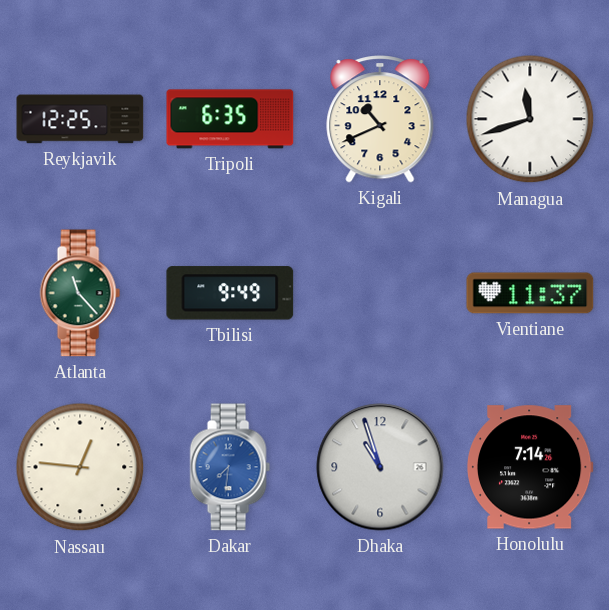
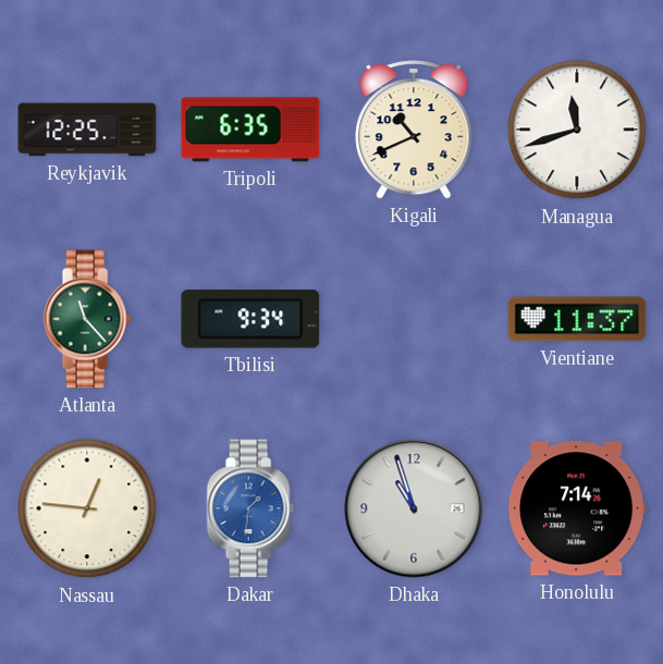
Tbilisi: 9:49 -> 9:34 (250, 319)
Dakar: 7:31 -> 1:31 (250, 508)
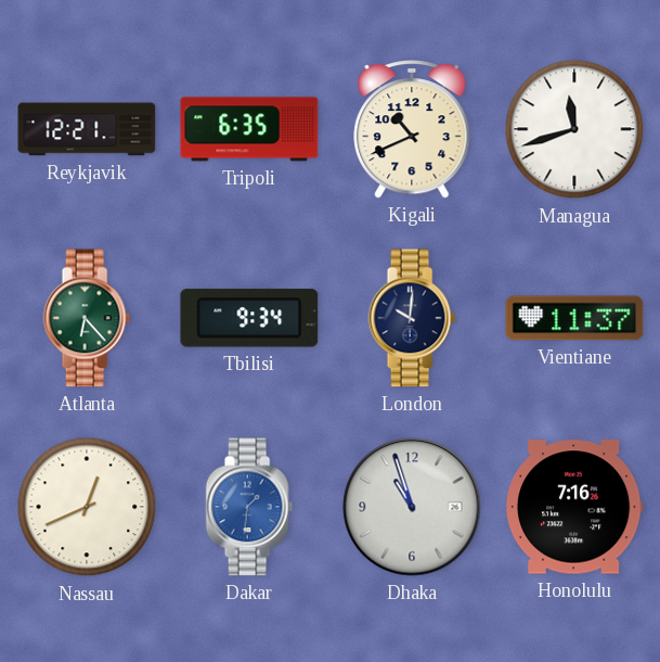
Reykjavik: 12:25 -> 12:21 (87, 129)
Atlanta: 11:23 -> 6:23 (87, 318)
London: none -> 10:01 (412, 318)
Nassau: 12:46 -> 12:41 (87, 507)
Honolulu: 7:14 -> 7:16 (574, 507)
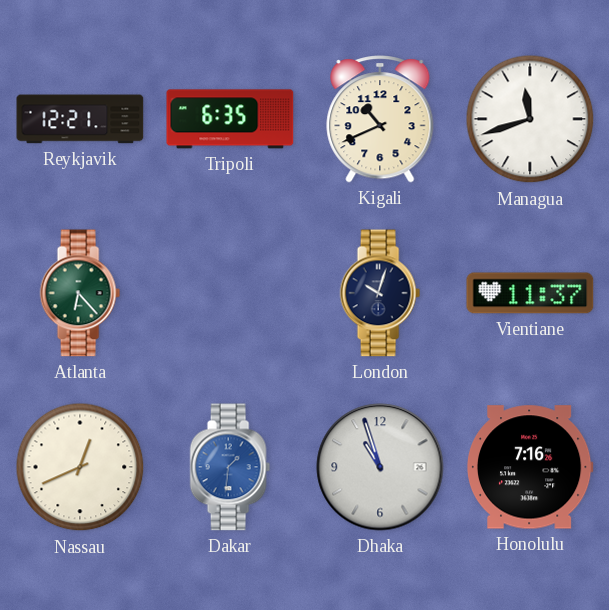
Tbilisi: 9:34 -> none (249, 318)
London: 10:01 -> 10:03 (380, 293)
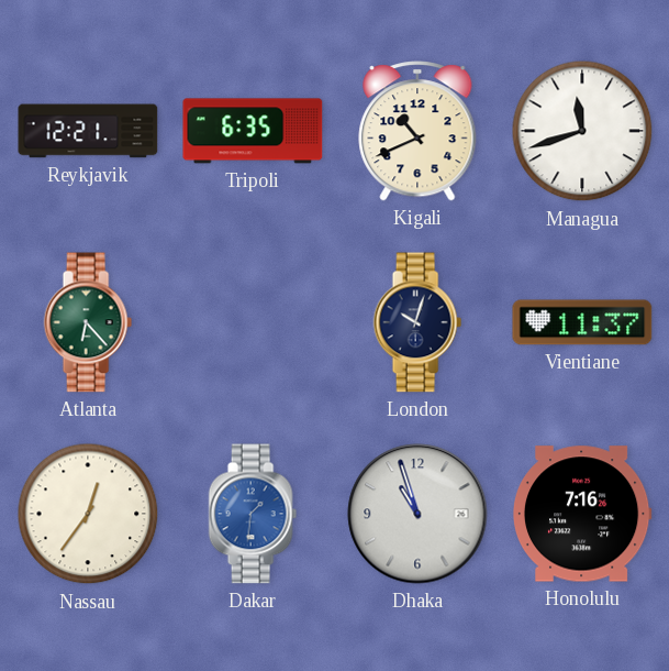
Nassau: 12:41 -> 12:36 (88, 514)
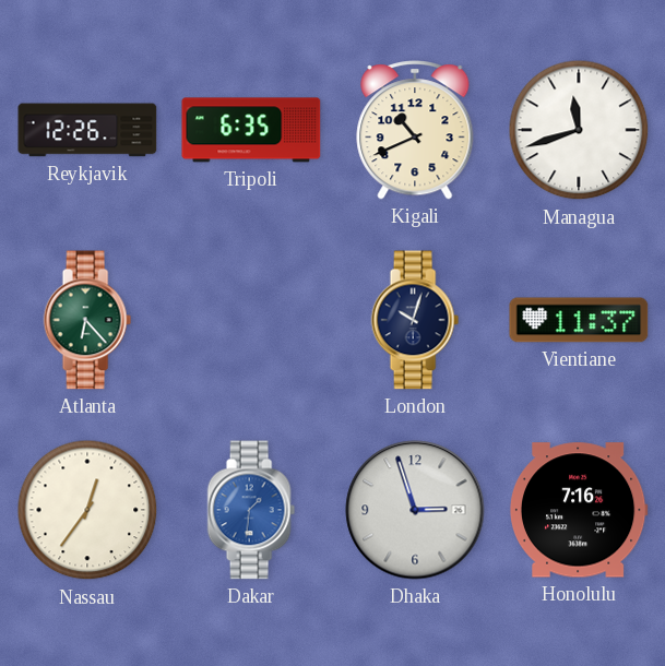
Reykjavik: 12:21 -> 12:26 (87, 130)
Dhaka: 10:57 -> 2:57 (415, 510)
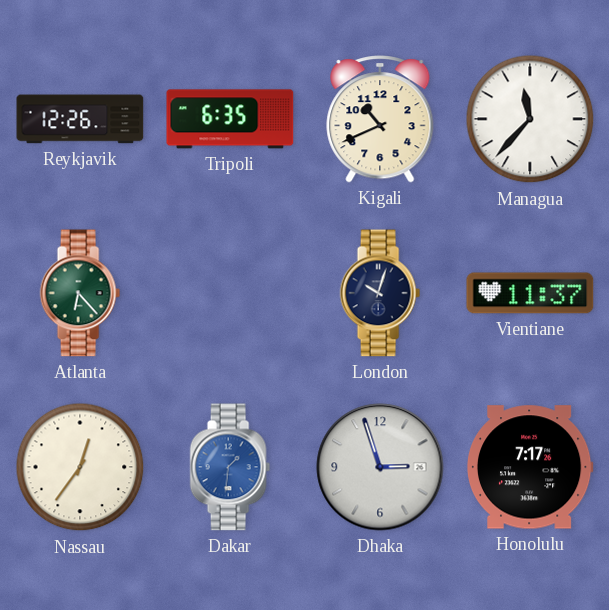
Managua: 11:42 -> 11:37 (530, 119)
Honolulu: 7:16 -> 7:17 (530, 467)
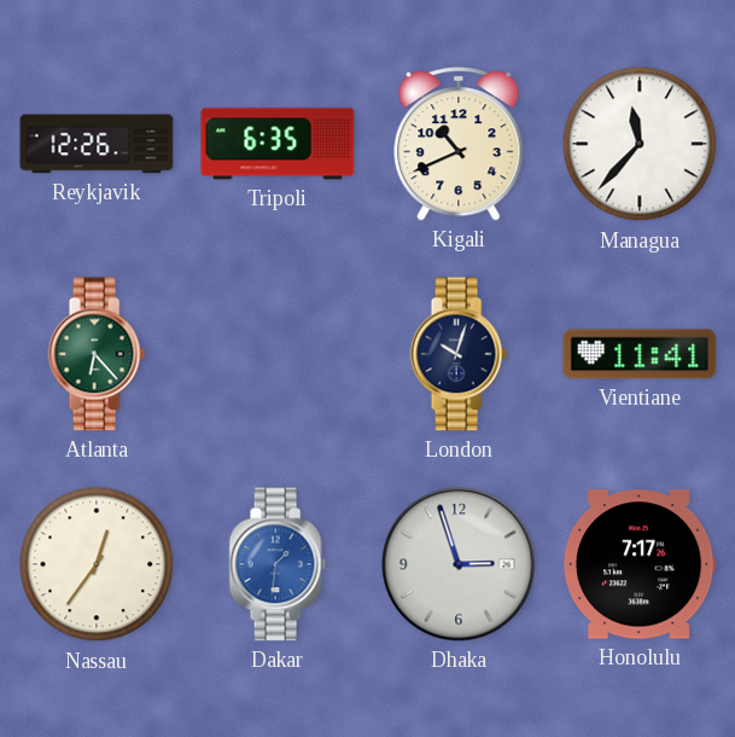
Vientiane: 11:37 -> 11:41 (640, 354)
